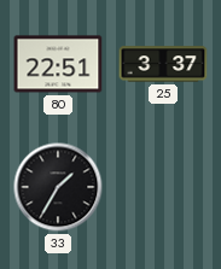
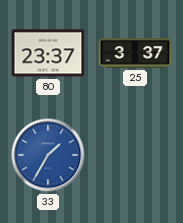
80: 22:51 -> 23:37 (48, 53)
33 dial: black -> blue (48, 155)
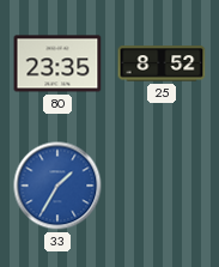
80: 23:37 -> 23:35 (57, 63)
25: 3:37 -> 8:52 (162, 63)
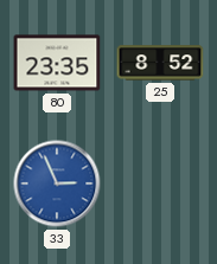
33: 1:35 -> 2:56 (57, 183)
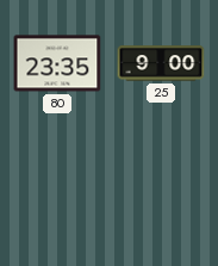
25: 8:52 -> 9:00 (161, 63)
33: 2:56 -> none (57, 183)
